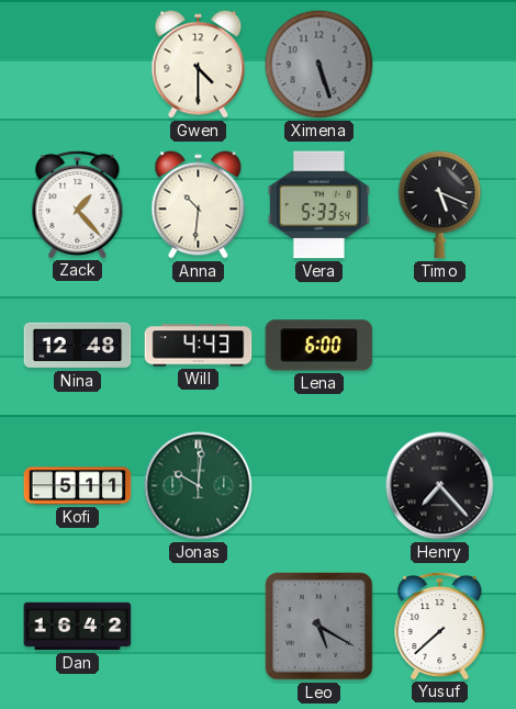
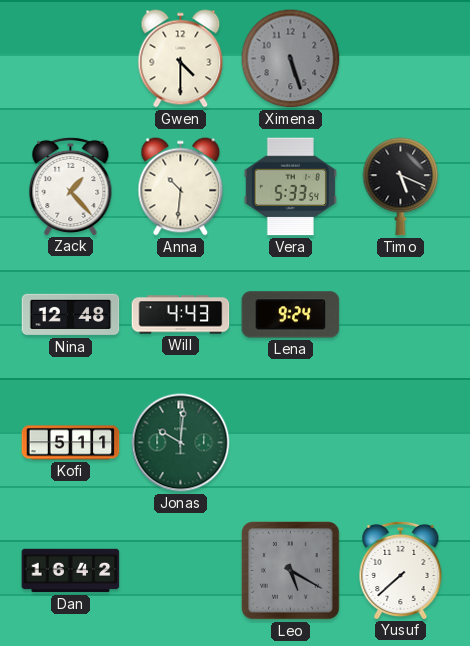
Lena: 6:00 -> 9:24 (291, 315)
Henry: 7:23 -> none (440, 486)
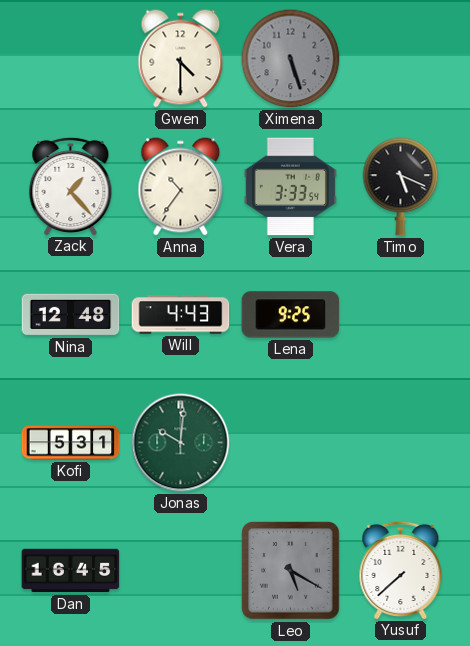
Anna: 10:31 -> 10:36 (181, 187)
Vera: 5:33 -> 3:33 (290, 187)
Lena: 9:24 -> 9:25 (291, 315)
Kofi: 5:11 -> 5:31 (71, 443)
Dan: 16:42 -> 16:45 (71, 571)
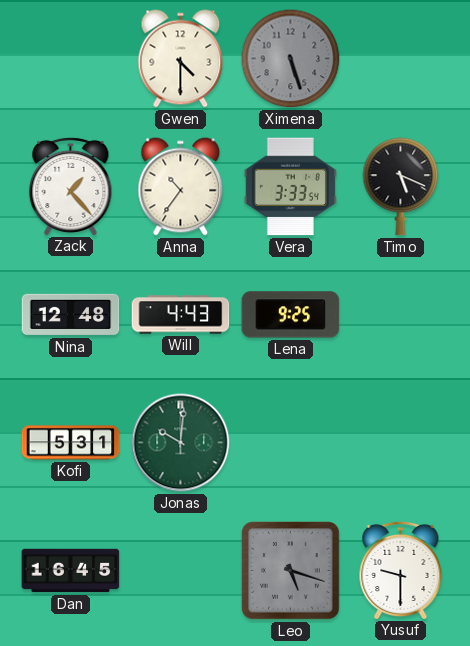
Leo: 5:20 -> 5:18 (291, 571)
Yusuf: 7:38 -> 9:30 (401, 570)
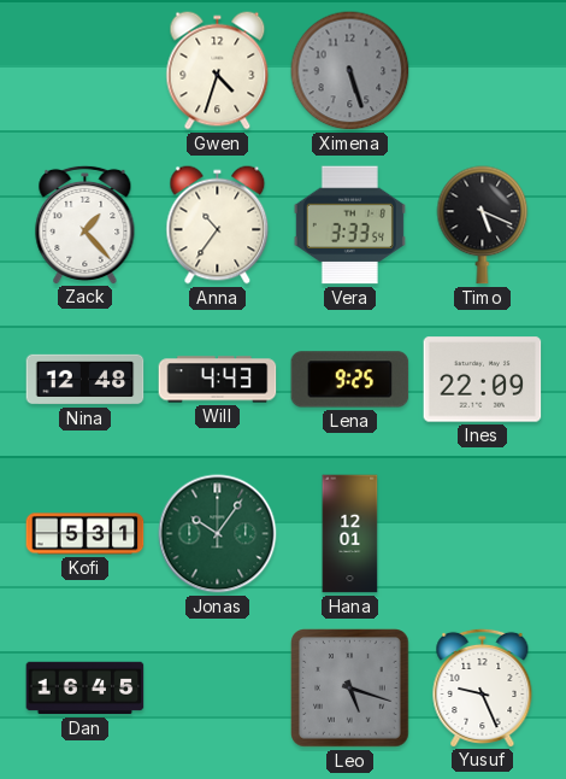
Gwen: 4:30 -> 4:33 (218, 71)
Ines: none -> 22:09 (483, 380)
Jonas: 10:01 -> 10:06 (218, 534)
Hana: none -> 12:01 (350, 534)
Yusuf: 9:30 -> 9:26 (483, 687)
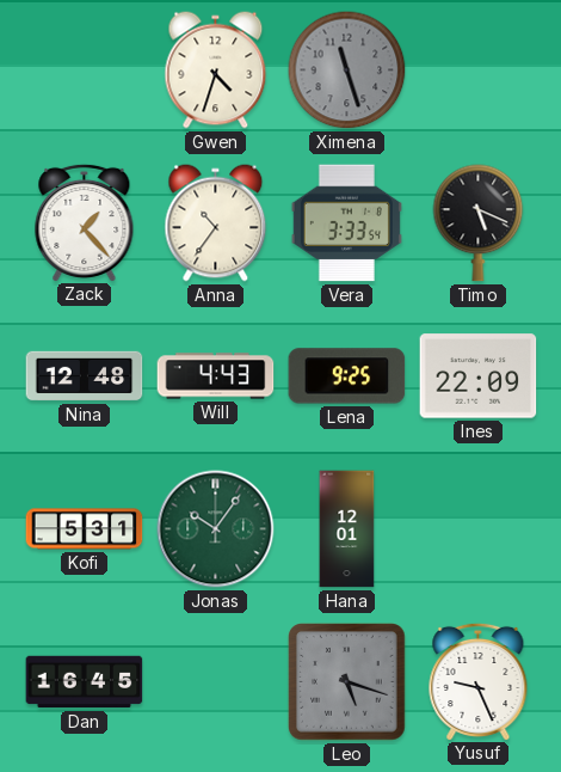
Ximena: 5:27 -> 11:27 (347, 71)
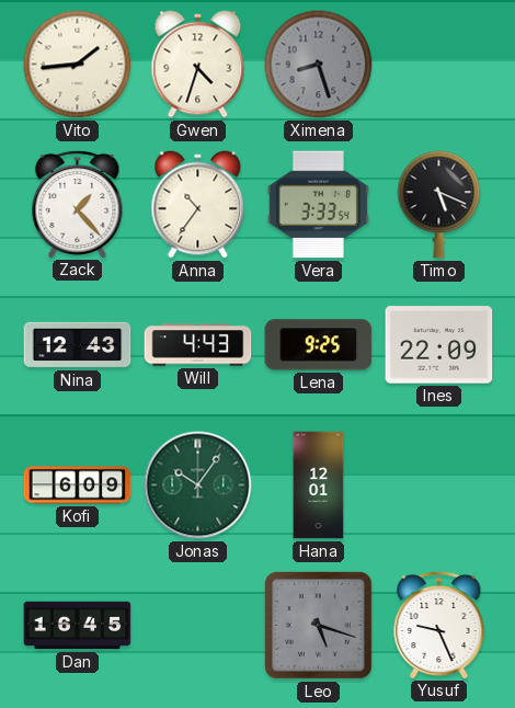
Vito: none -> 1:44 (78, 65)
Ximena: 11:27 -> 8:27 (319, 65)
Nina: 12:48 -> 12:43 (78, 345)
Kofi: 5:31 -> 6:09 (78, 486)
